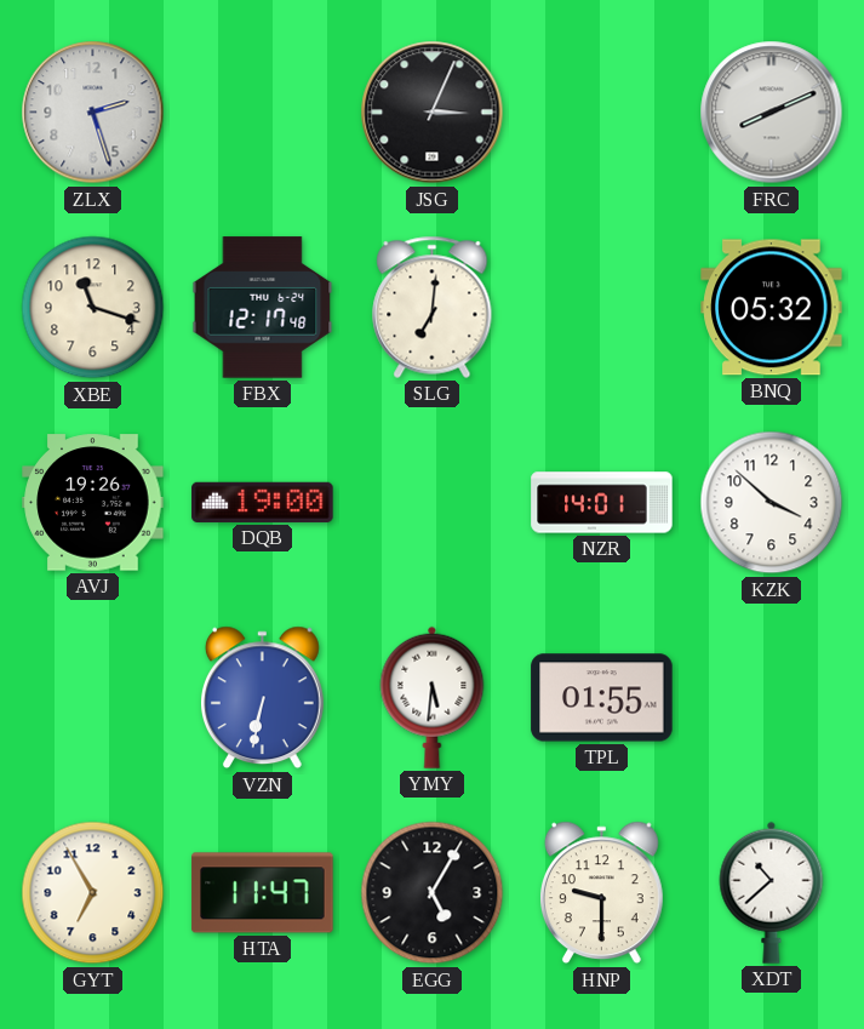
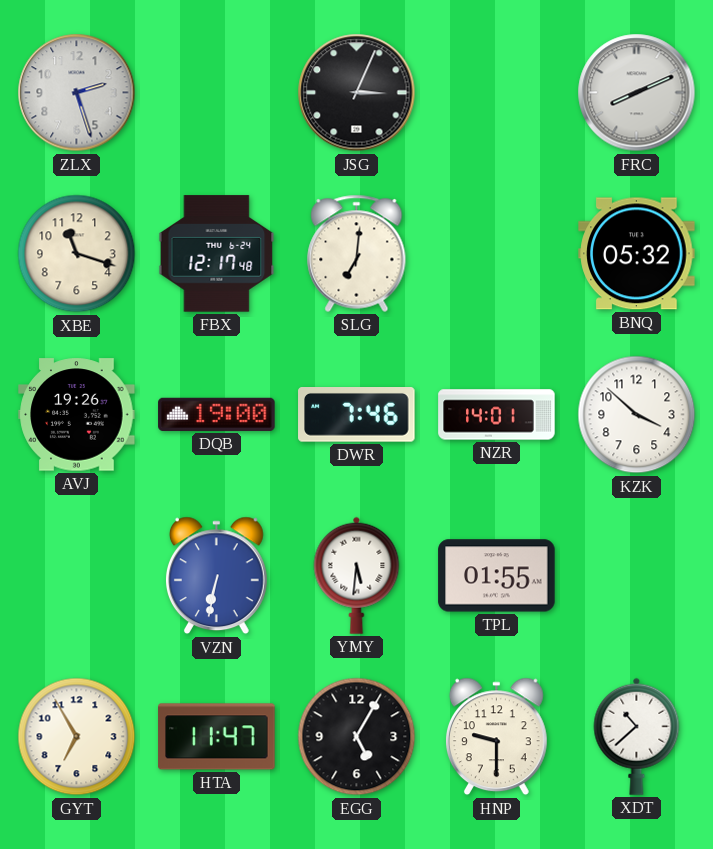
DWR: none -> 7:46 (357, 415)
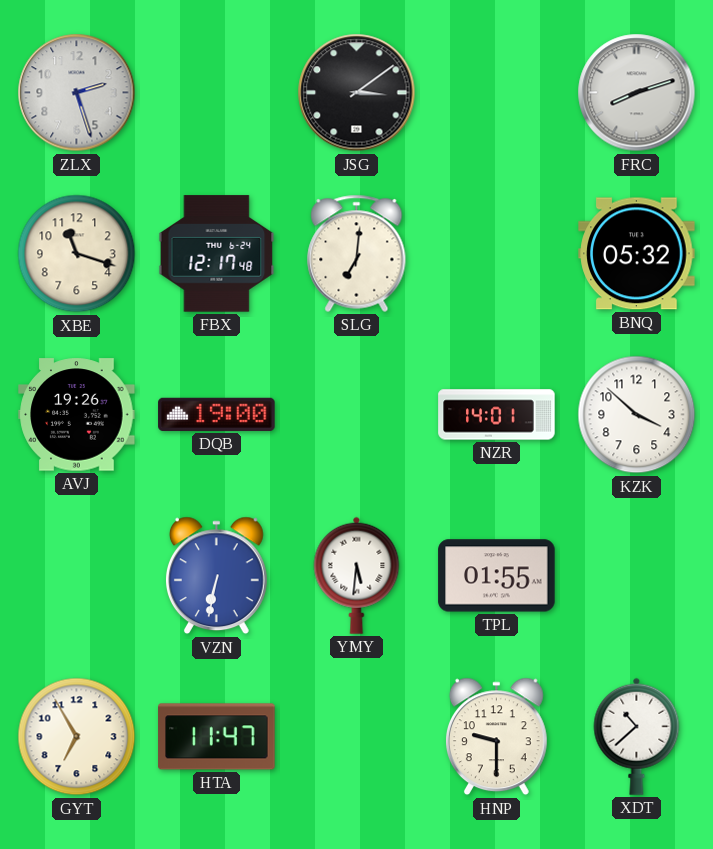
JSG: 3:04 -> 3:09 (357, 93)
FRC: 8:11 -> 8:12 (637, 93)
DWR: 7:46 -> none (357, 415)
EGG: 5:05 -> none (357, 737)
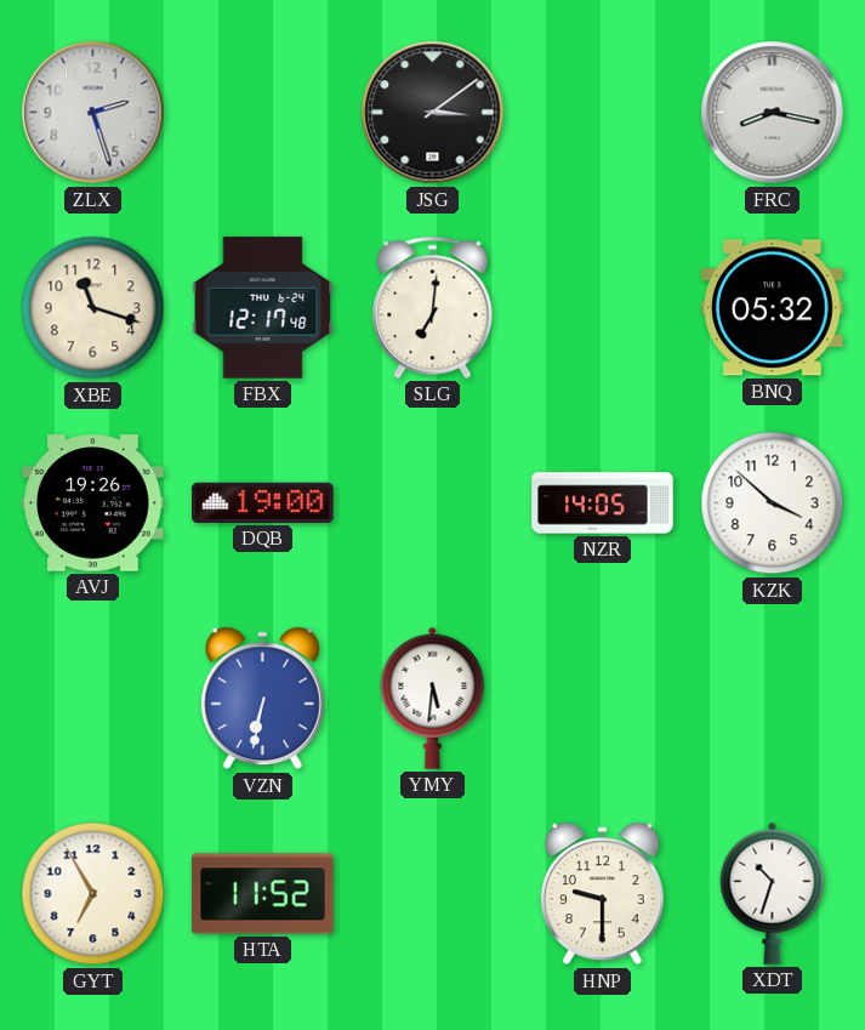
FRC: 8:12 -> 8:17 (773, 113)
NZR: 14:01 -> 14:05 (603, 503)
TPL: 01:55 -> none (497, 576)
HTA: 11:47 -> 11:52 (263, 894)
XDT: 10:38 -> 10:33 (773, 893)
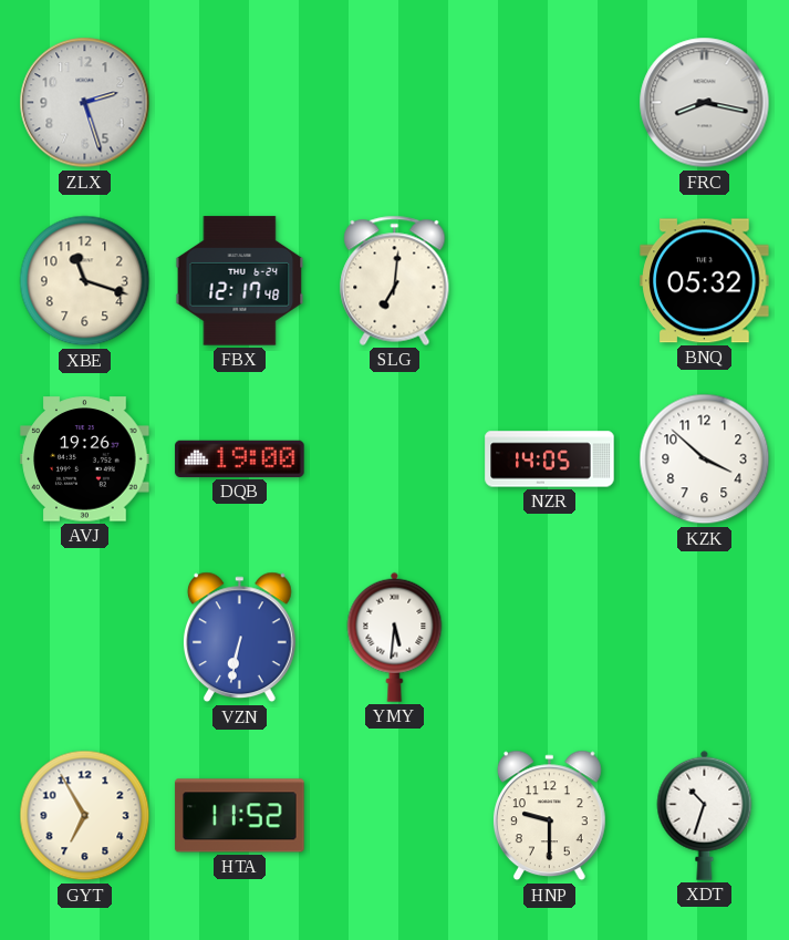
JSG: 3:09 -> none (433, 113)
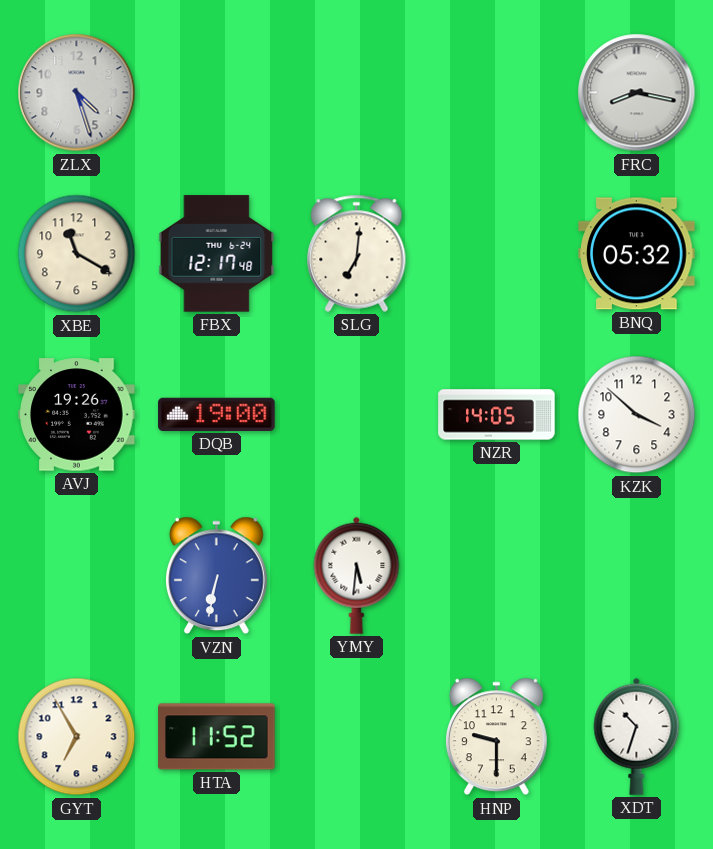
ZLX: 2:27 -> 4:27 (77, 93)
XBE: 11:18 -> 11:20 (77, 254)
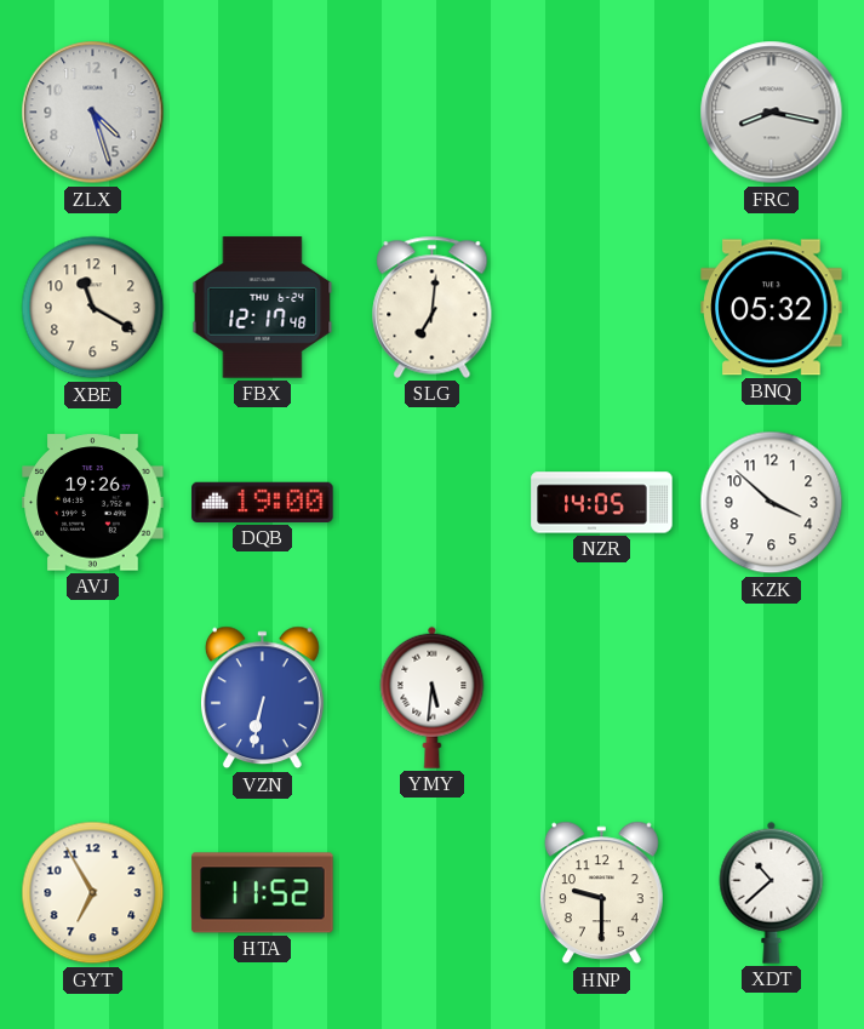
XDT: 10:33 -> 10:38 (772, 892)
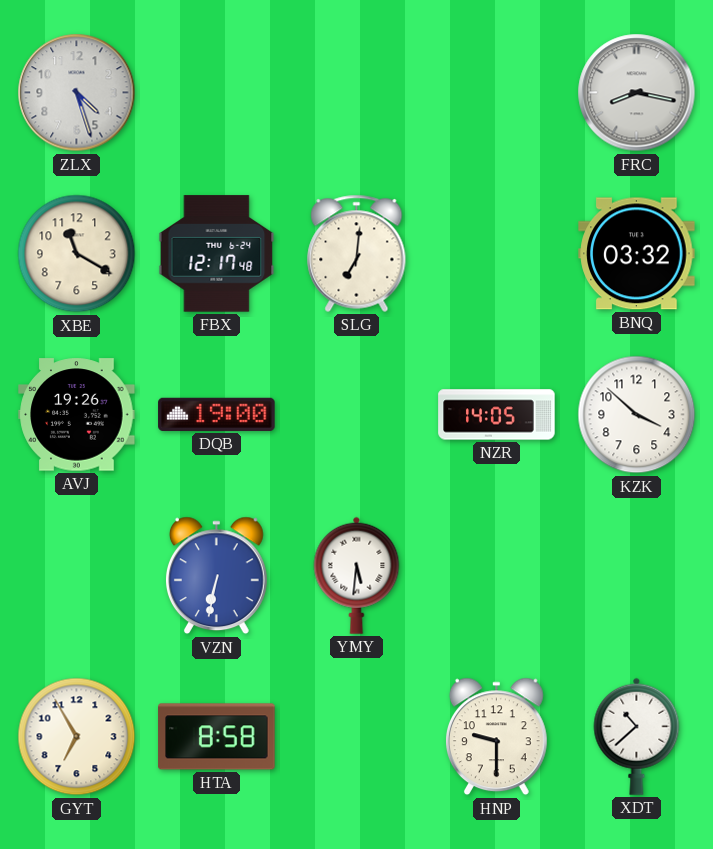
BNQ: 05:32 -> 03:32 (637, 254)
HTA: 11:52 -> 8:58 (217, 737)
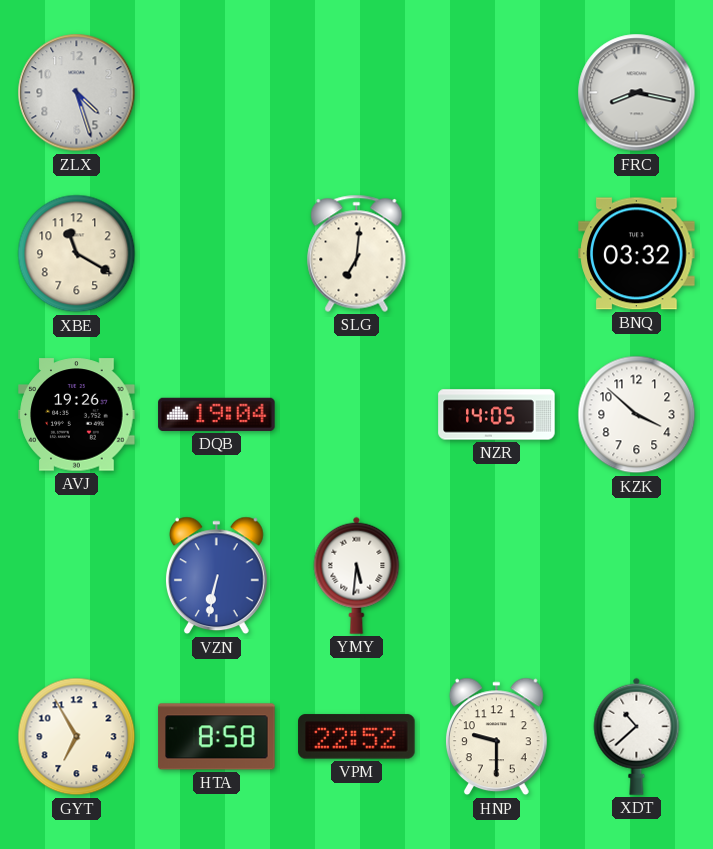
FBX: 12:17 -> none (217, 254)
DQB: 19:00 -> 19:04 (217, 414)
VPM: none -> 22:52 (357, 737)
